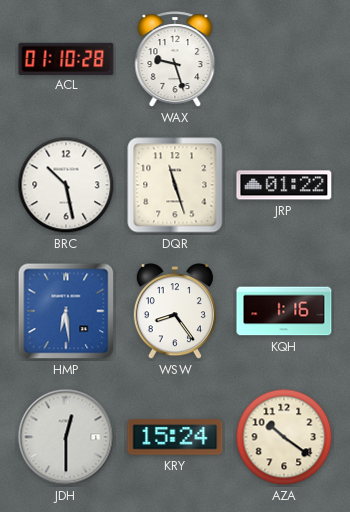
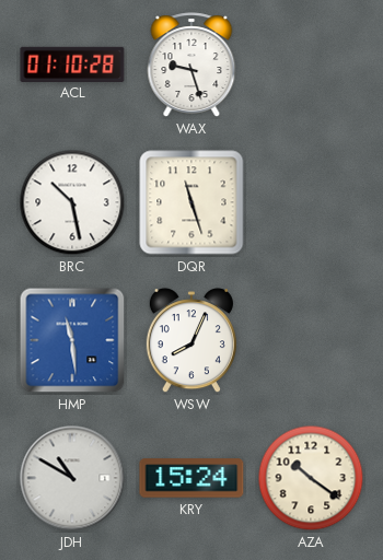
JRP: 01:22 -> none (284, 185)
HMP: 6:29 -> 11:29 (72, 340)
WSW: 8:24 -> 8:04 (191, 341)
KQH: 1:16 -> none (284, 311)
JDH: 12:30 -> 10:50 (72, 478)
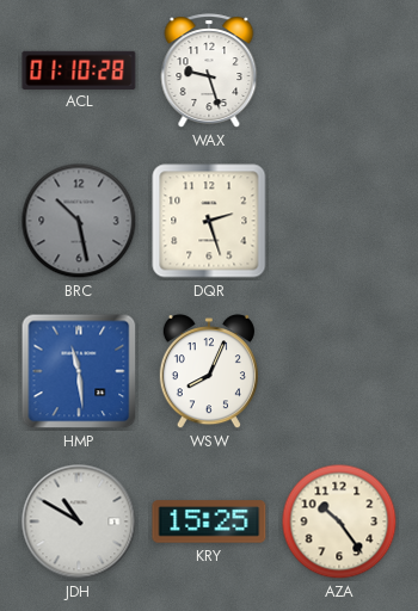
BRC dial: white -> grey (79, 221)
DQR: 11:27 -> 2:27 (209, 221)
KRY: 15:24 -> 15:25 (209, 521)
AZA: 10:21 -> 10:24 (339, 521)
